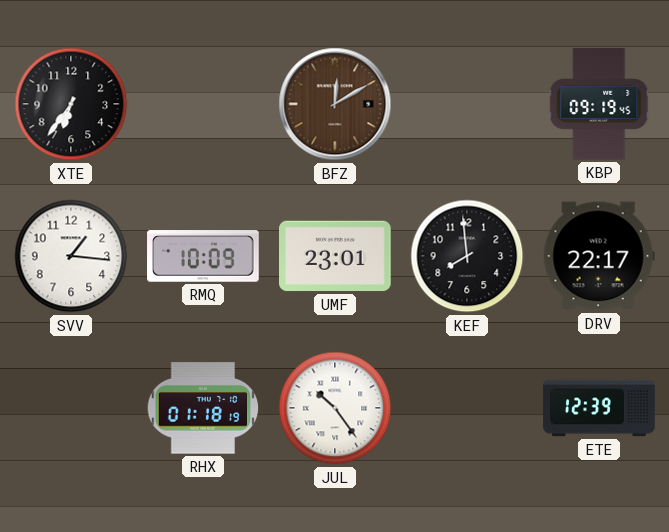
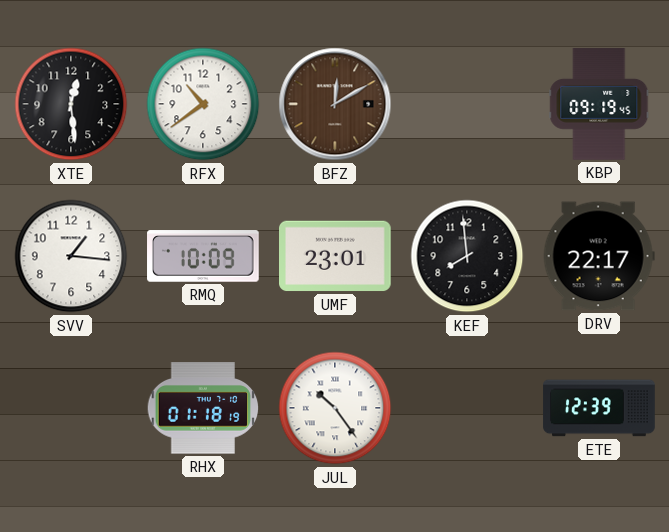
XTE: 6:36 -> 12:29 (71, 104)
RFX: none -> 10:39 (203, 104)
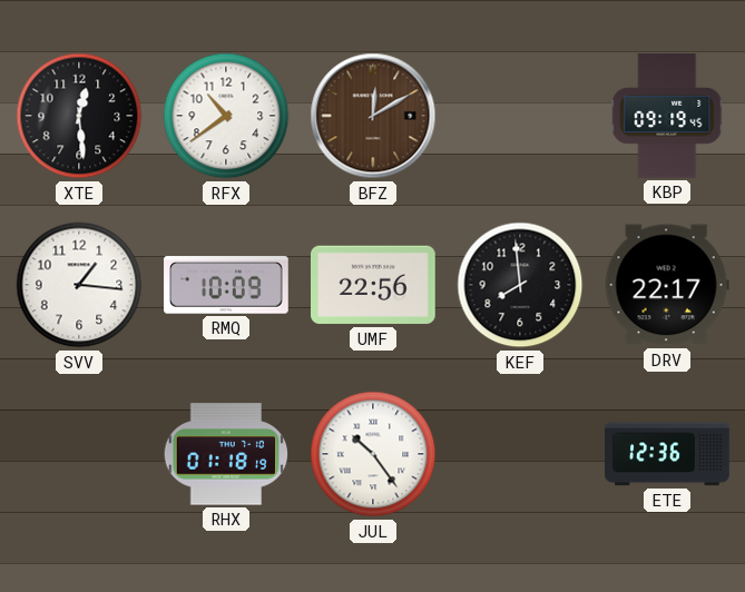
UMF: 23:01 -> 22:56 (374, 285)
ETE: 12:39 -> 12:36 (667, 454)
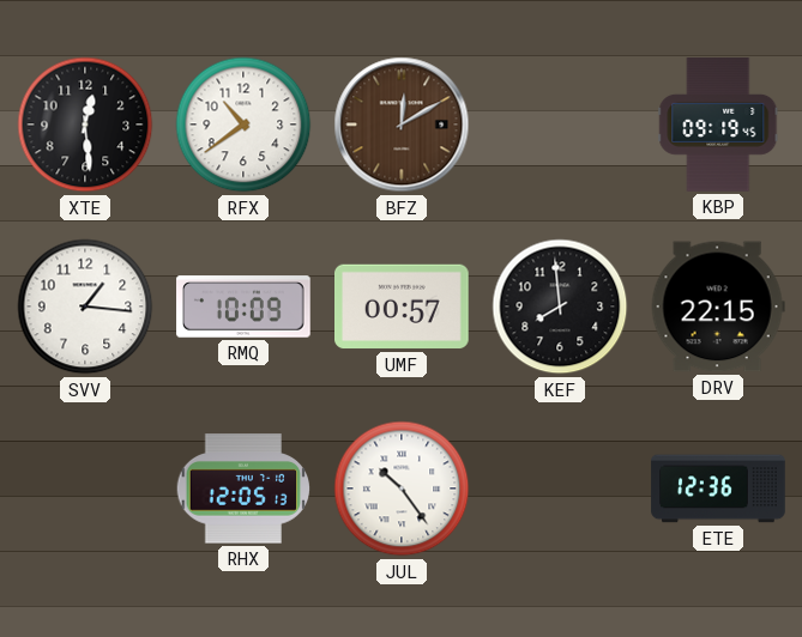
UMF: 22:56 -> 00:57 (403, 307)
DRV: 22:17 -> 22:15 (718, 307)
RHX: 01:18 -> 12:05 (243, 489)
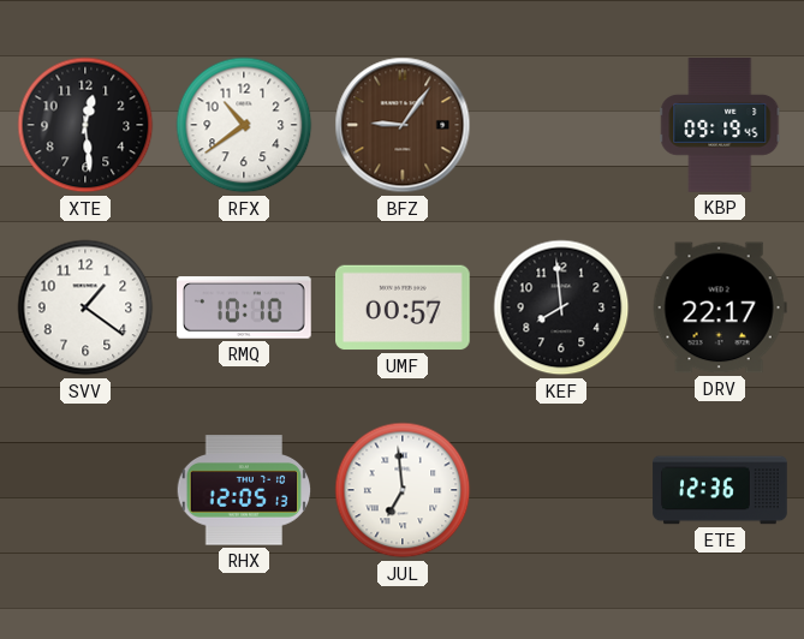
BFZ: 12:10 -> 9:06 (403, 125)
SVV: 1:16 -> 1:21 (85, 307)
RMQ: 10:09 -> 10:10 (244, 307)
DRV: 22:15 -> 22:17 (720, 307)
JUL: 10:24 -> 6:59 (403, 490)
